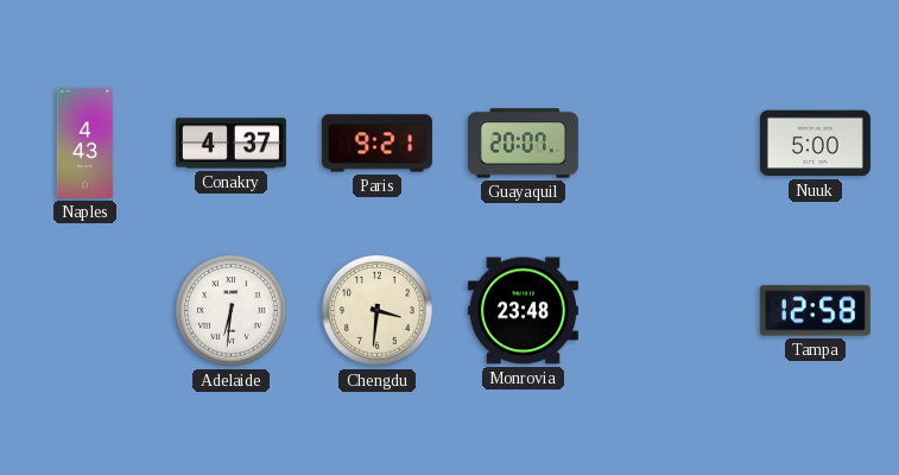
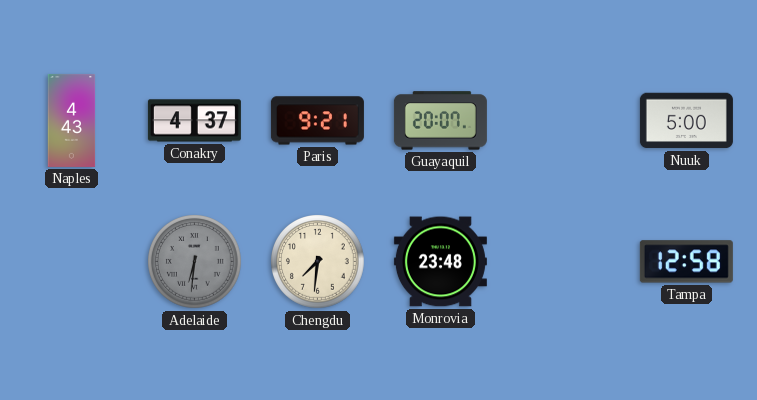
Adelaide dial: white -> grey (195, 262)
Chengdu: 3:31 -> 7:31 (318, 262)
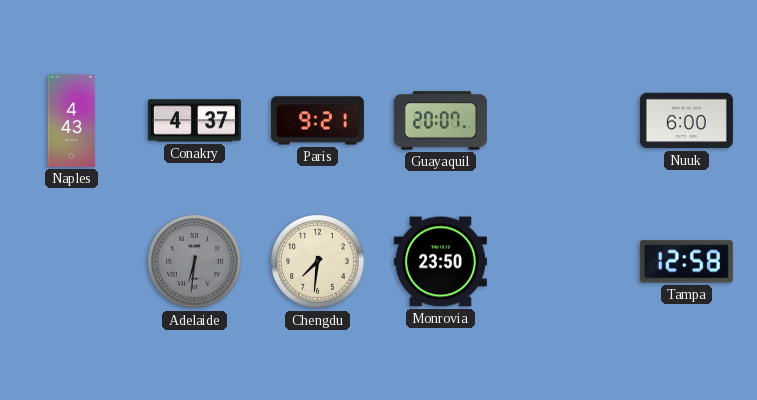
Nuuk: 5:00 -> 6:00 (686, 121)
Monrovia: 23:48 -> 23:50 (440, 262)
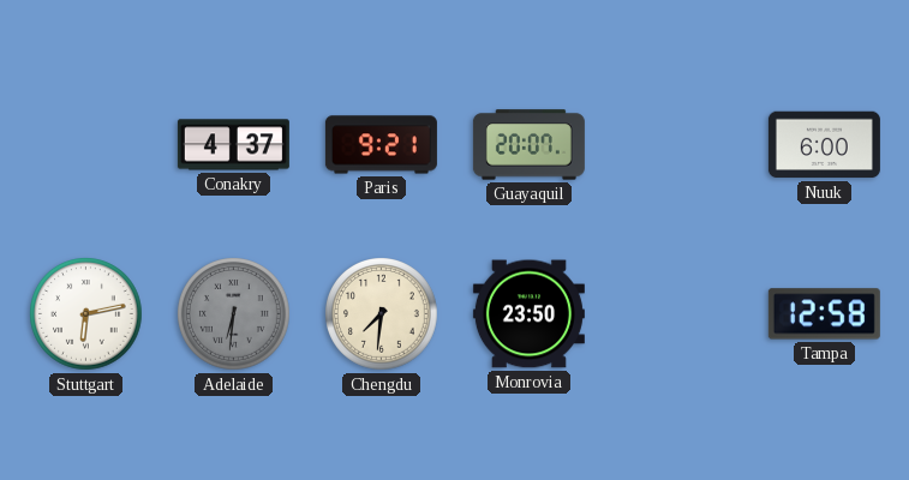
Naples: 4:43 -> none (72, 120)
Stuttgart: none -> 6:13 (86, 314)
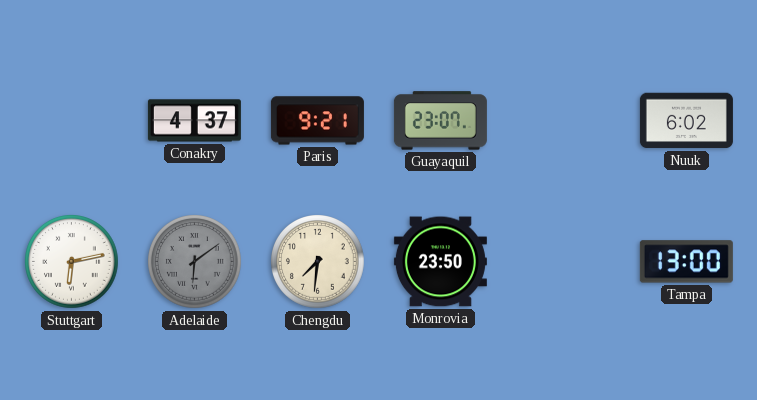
Guayaquil: 20:07 -> 23:07 (440, 121)
Nuuk: 6:00 -> 6:02 (686, 121)
Adelaide: 6:31 -> 6:09 (195, 262)
Tampa: 12:58 -> 13:00 (686, 262)
